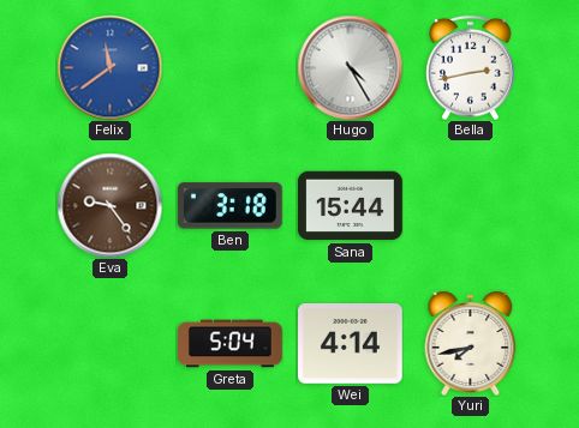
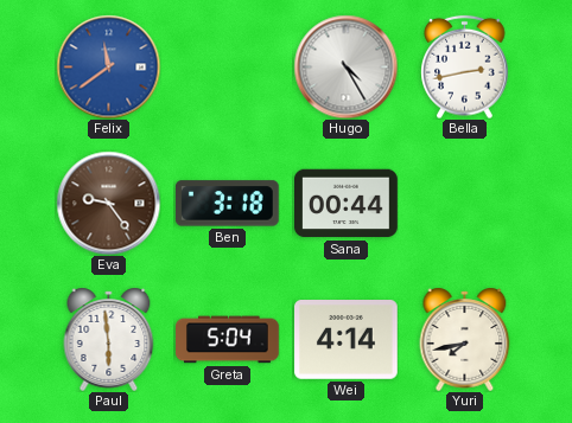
Sana: 15:44 -> 00:44 (347, 204)
Paul: none -> 5:59 (109, 339)
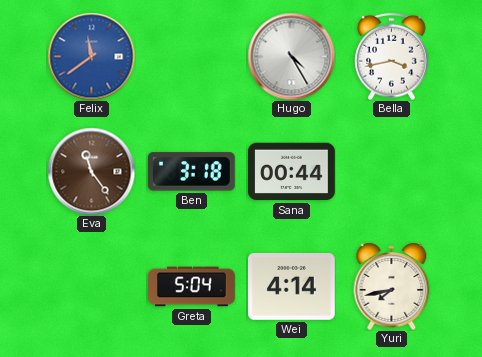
Bella: 2:43 -> 3:43 (392, 56)
Eva: 9:24 -> 11:24 (91, 171)
Paul: 5:59 -> none (109, 339)
